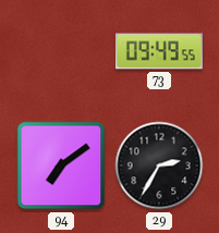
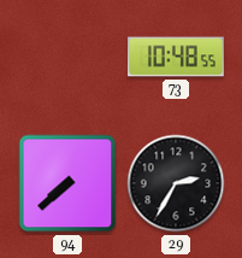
73: 09:49 -> 10:48 (176, 57)
94: 7:09 -> 7:38 (67, 183)
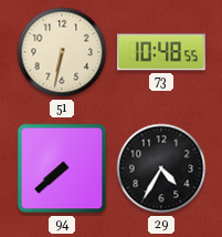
51: none -> 6:32 (62, 52)
29: 2:35 -> 4:35 (161, 168)
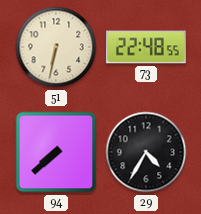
73: 10:48 -> 22:48 (146, 47)
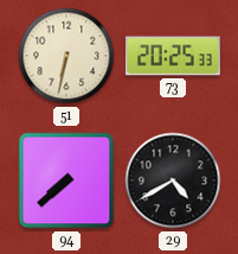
73: 22:48 -> 20:25 (173, 56)
29: 4:35 -> 4:40 (173, 180)
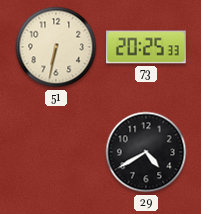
94: 7:38 -> none (66, 180)
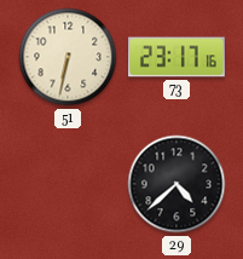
73: 20:25 -> 23:17 (177, 57)
29: 4:40 -> 4:38 (177, 184)
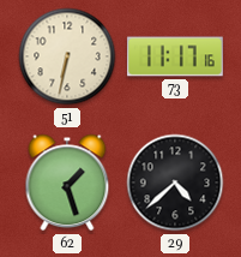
73: 23:17 -> 11:17 (175, 56)
62: none -> 1:27 (67, 183)
